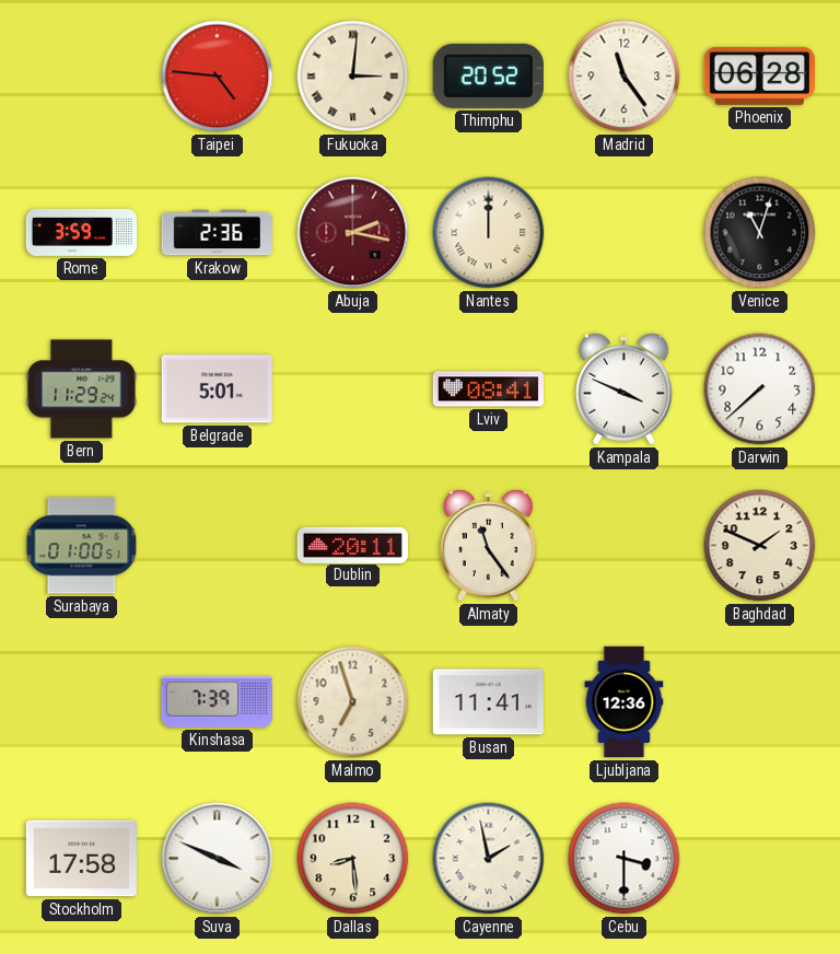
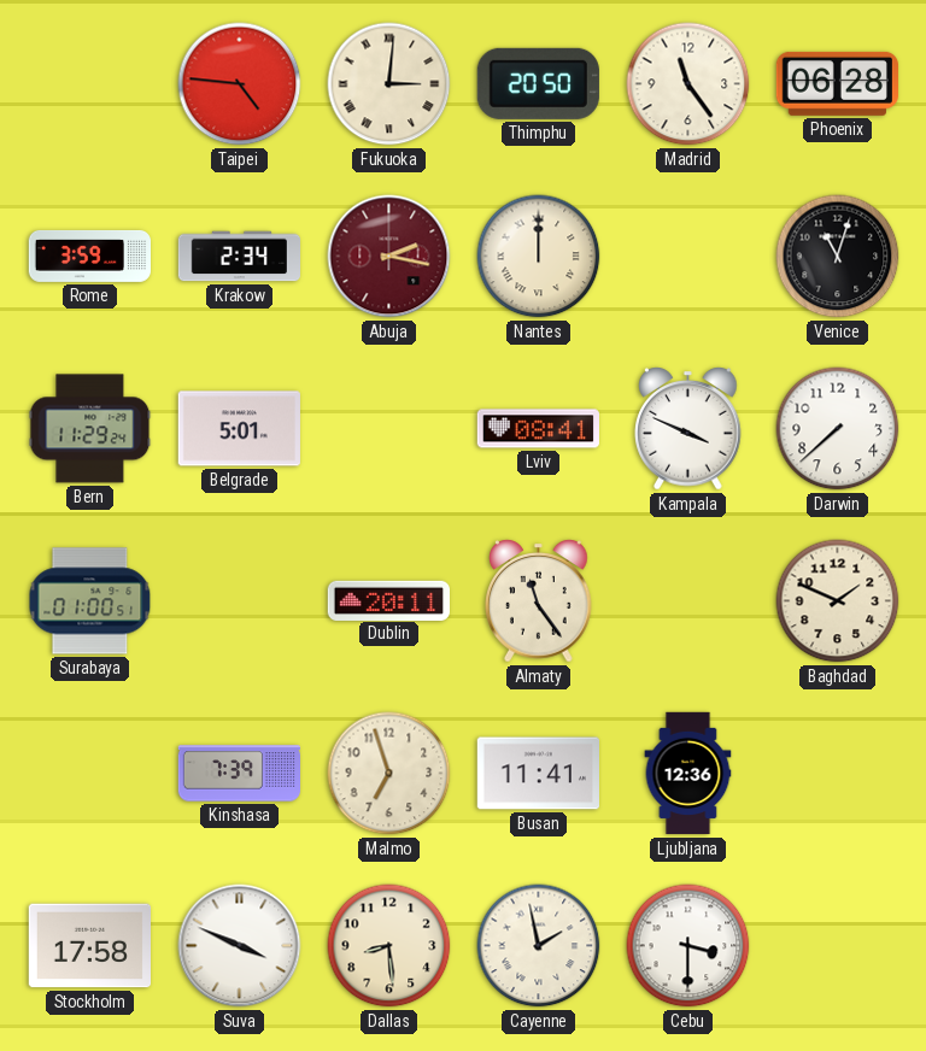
Thimphu: 20:52 -> 20:50 (538, 83)
Krakow: 2:36 -> 2:34 (239, 257)
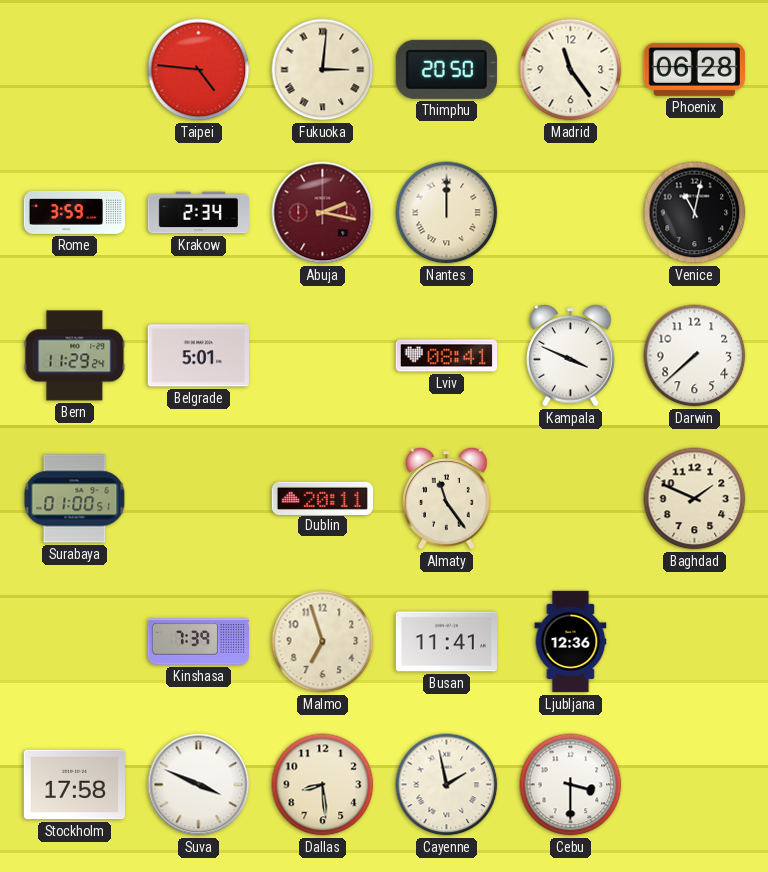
Venice: 11:03 -> 11:02 (695, 213)
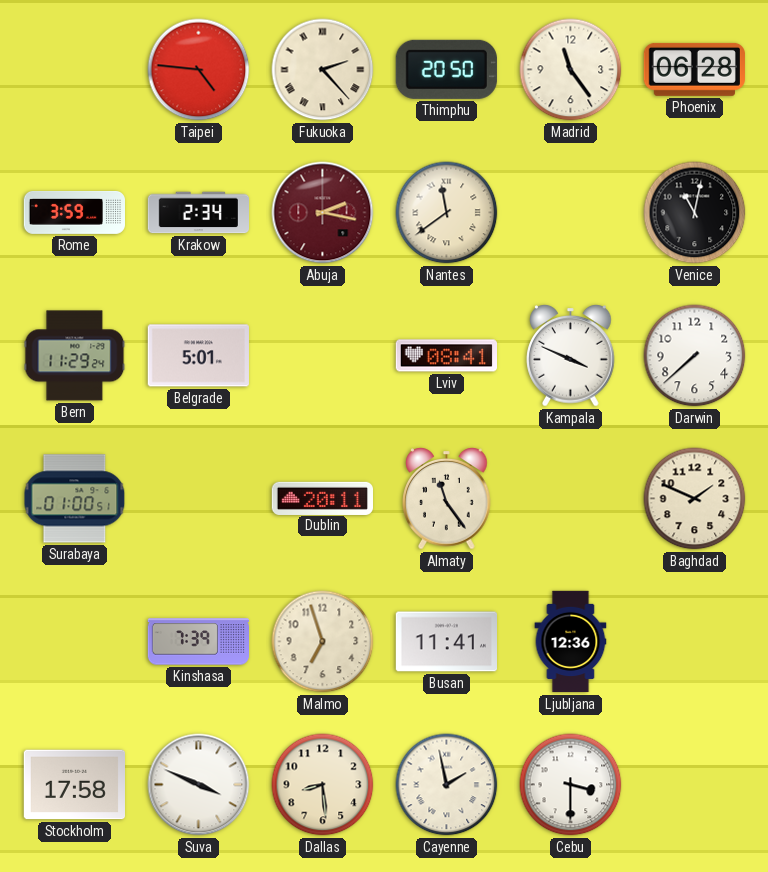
Fukuoka: 3:01 -> 2:23 (323, 70)
Nantes: 12:00 -> 11:39 (447, 213)
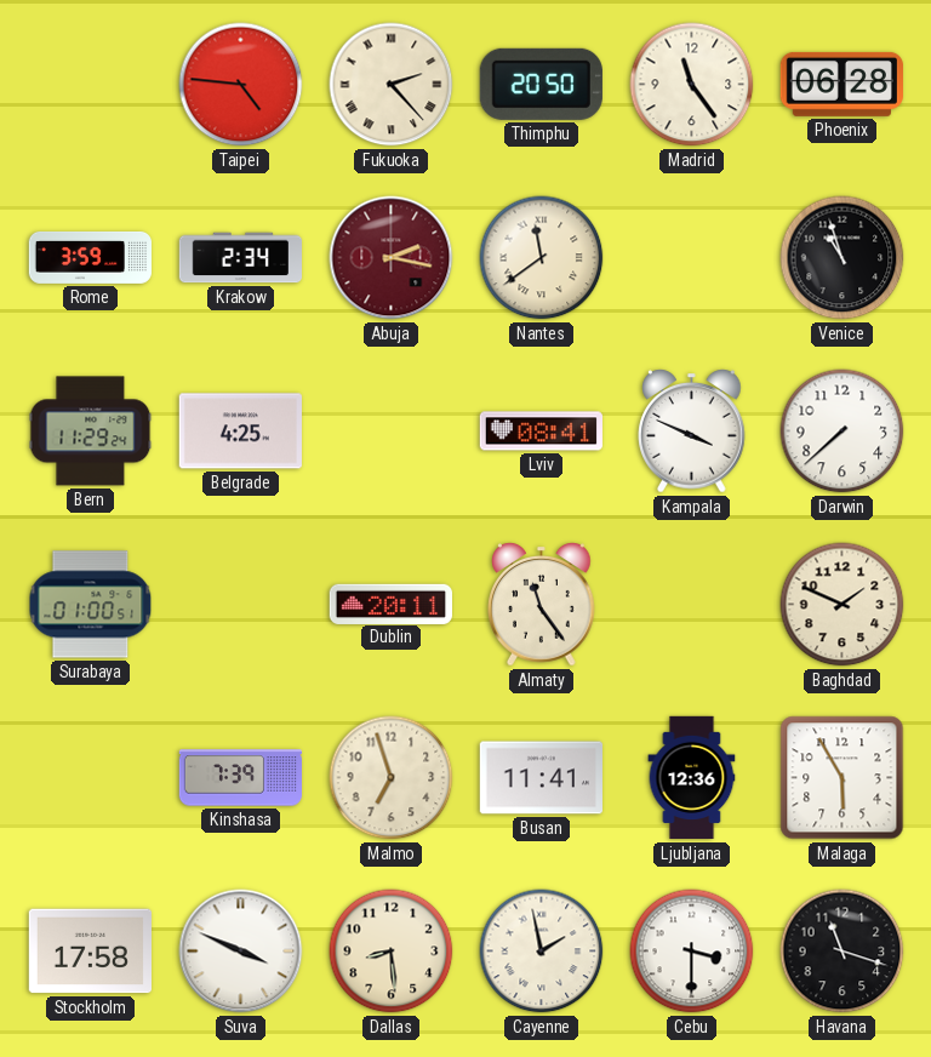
Venice: 11:02 -> 10:57 (843, 258)
Belgrade: 5:01 -> 4:25 (240, 432)
Malaga: none -> 5:55 (843, 778)
Havana: none -> 11:18 (843, 952)
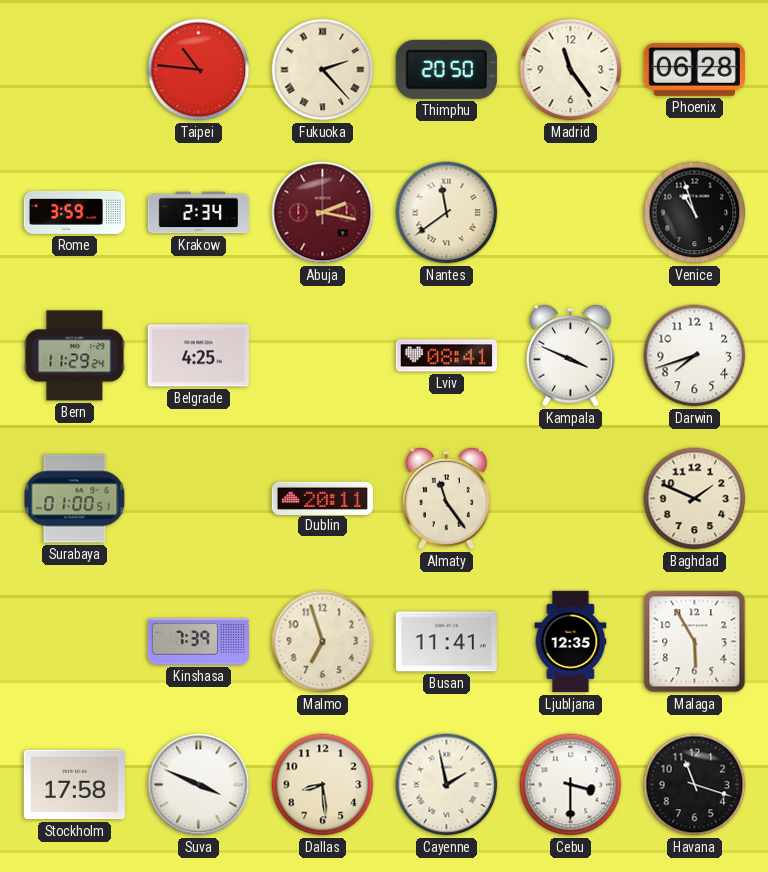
Taipei: 4:46 -> 10:46 (199, 70)
Darwin: 7:38 -> 7:42 (695, 356)
Ljubljana: 12:36 -> 12:35 (571, 642)
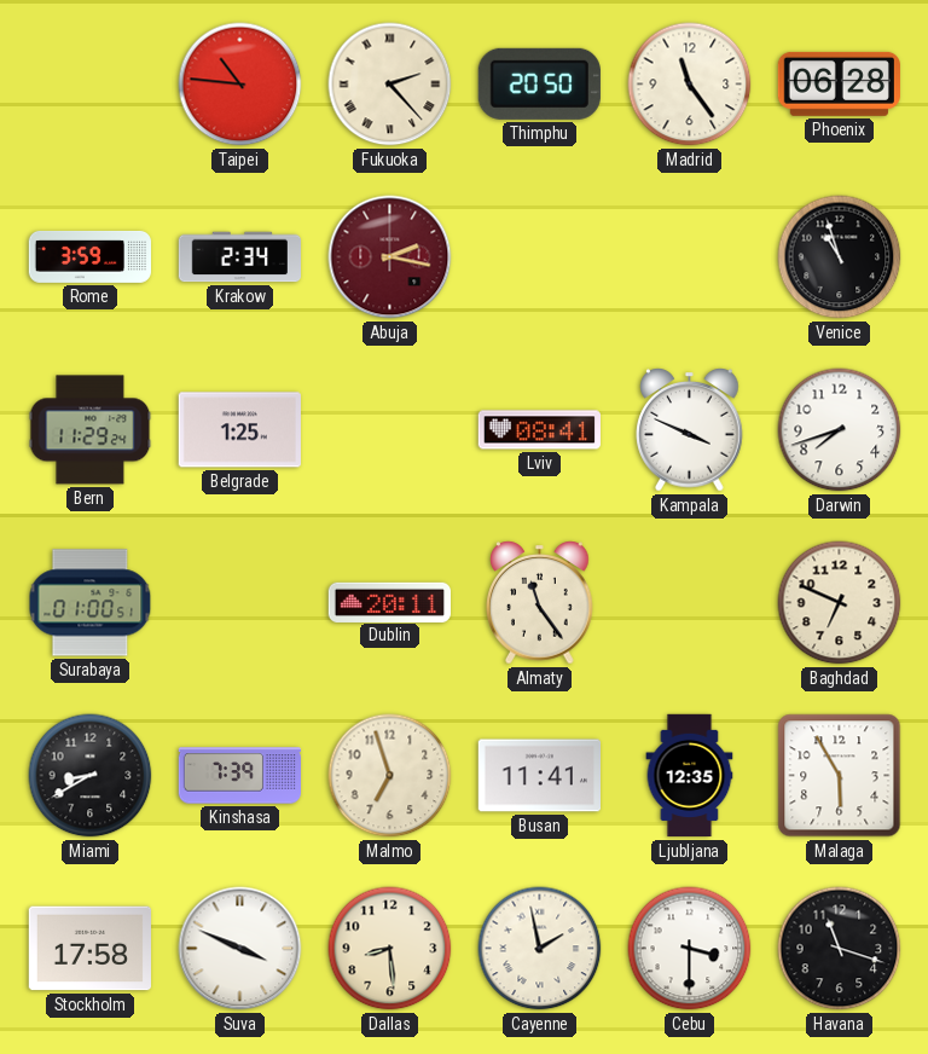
Nantes: 11:39 -> none (447, 213)
Belgrade: 4:25 -> 1:25 (239, 430)
Baghdad: 1:49 -> 6:49 (840, 603)
Miami: none -> 8:40 (91, 776)
